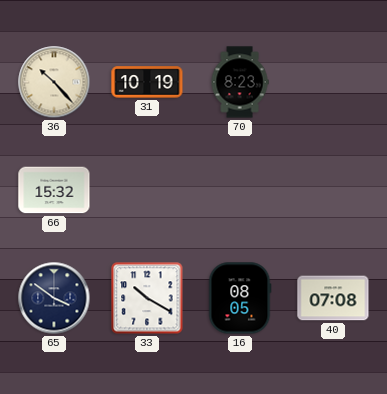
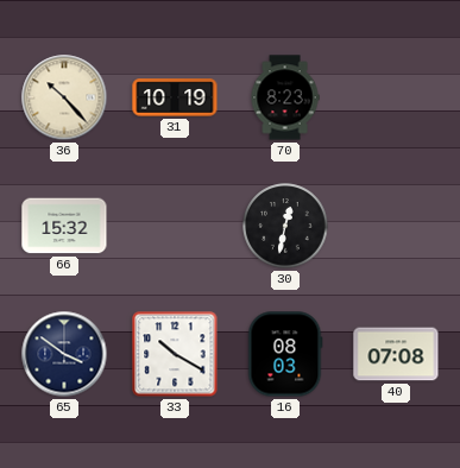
30: none -> 12:32 (285, 226)
16: 08:05 -> 08:03 (285, 354)
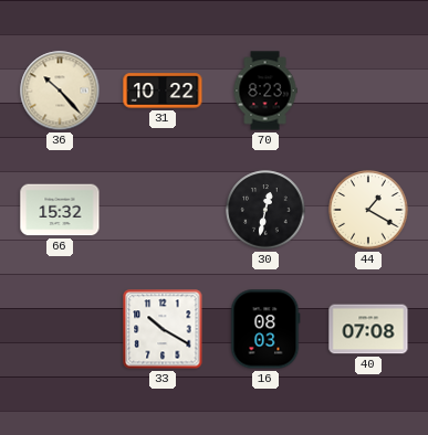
31: 10:19 -> 10:22 (163, 91)
44: none -> 1:20 (368, 210)
65: 3:51 -> none (64, 354)
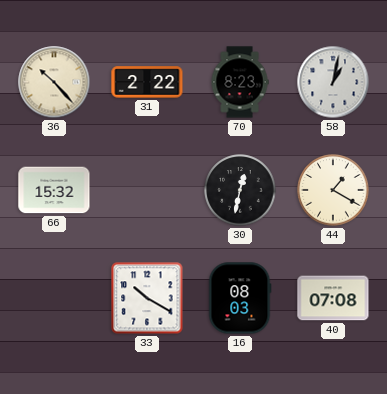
31: 10:22 -> 2:22 (147, 82)
58: none -> 1:02 (333, 82)
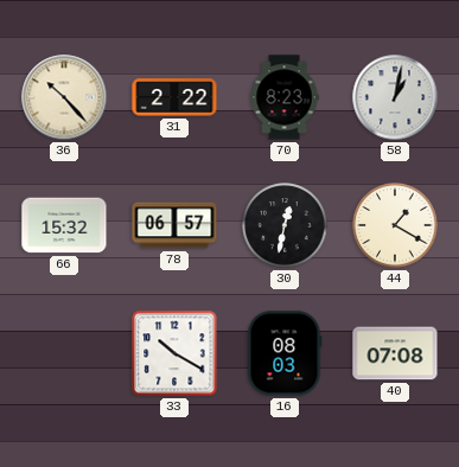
78: none -> 06:57 (174, 225)
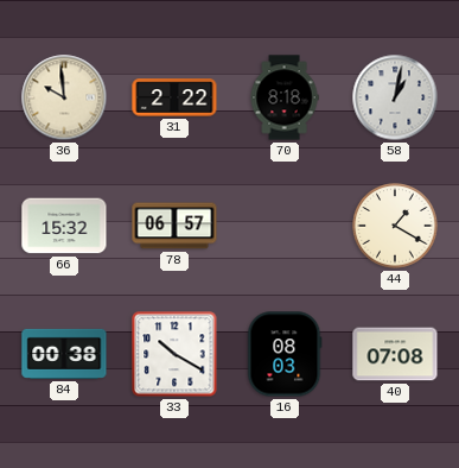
36: 10:23 -> 9:59 (64, 97)
70: 8:23 -> 8:18 (285, 97)
30: 12:32 -> none (285, 225)
84: none -> 00:38 (64, 354)
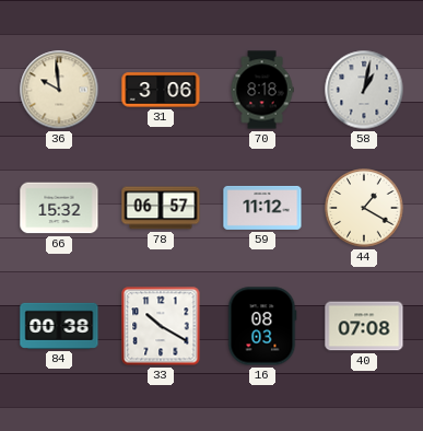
31: 2:22 -> 3:06 (161, 90)
59: none -> 11:12 (262, 208)
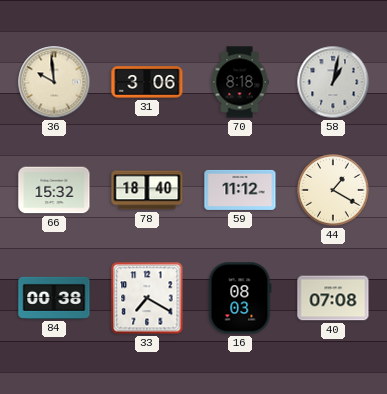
78: 06:57 -> 18:40 (147, 190)
33: 10:20 -> 7:20 (147, 298)
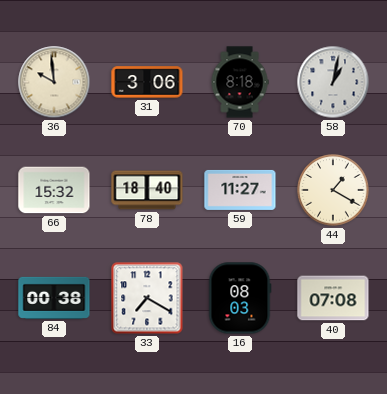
59: 11:12 -> 11:27 (240, 190)
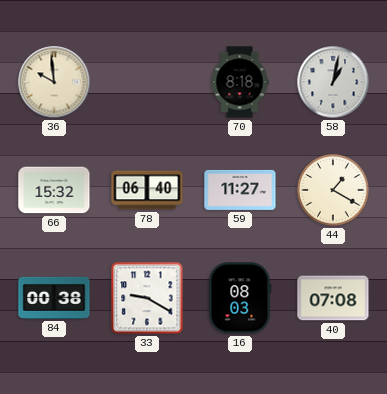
31: 3:06 -> none (147, 82)
78: 18:40 -> 06:40 (147, 190)
33: 7:20 -> 9:20 (147, 298)
